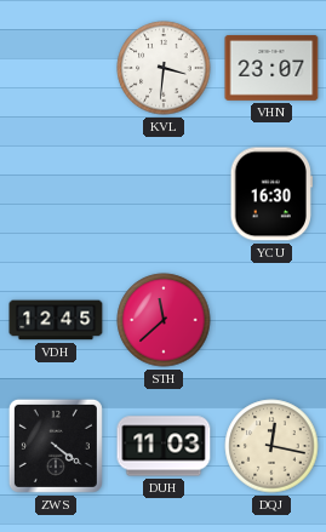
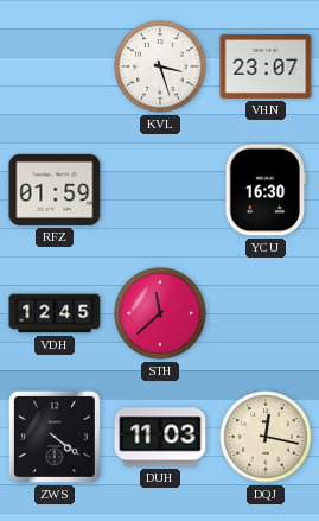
KVL: 3:31 -> 3:27 (160, 66)
RFZ: none -> 01:59 (55, 190)
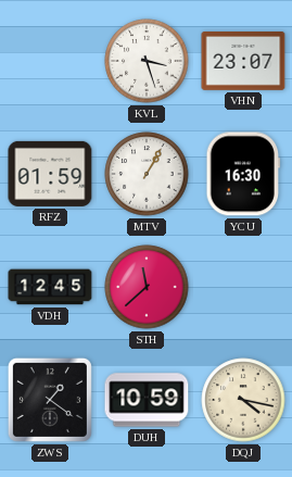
MTV: none -> 1:05 (147, 174)
ZWS: 4:21 -> 1:21 (50, 400)
DUH: 11:03 -> 10:59 (147, 400)
DQJ: 12:17 -> 4:17 (243, 400)
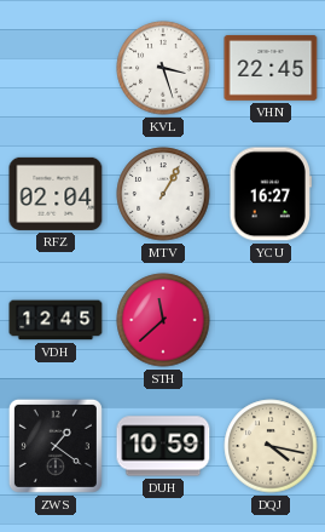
VHN: 23:07 -> 22:45 (271, 68)
RFZ: 01:59 -> 02:04 (56, 194)
YCU: 16:30 -> 16:27 (269, 194)
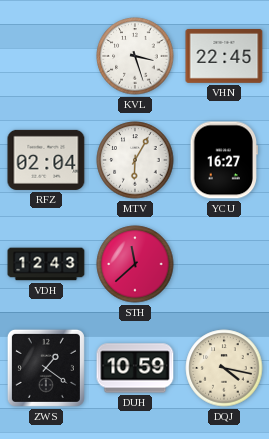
MTV: 1:05 -> 6:05 (135, 160)
VDH: 12:45 -> 12:43 (46, 264)
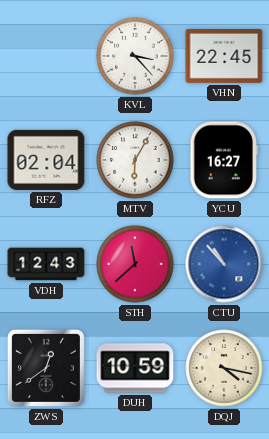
KVL: 3:27 -> 3:23 (135, 56)
CTU: none -> 10:53 (224, 264)
ZWS: 1:21 -> 12:39 (46, 368)
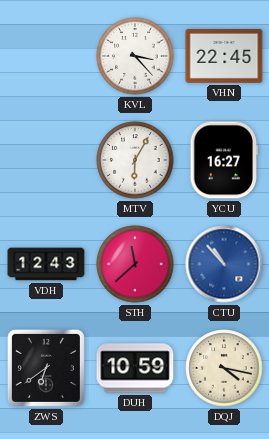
RFZ: 02:04 -> none (46, 160)
ZWS: 12:39 -> 6:39 (46, 368)
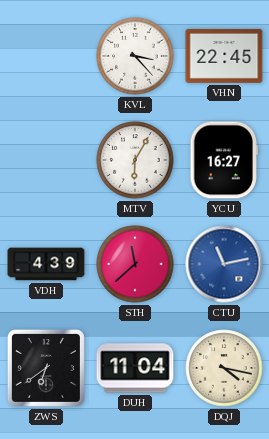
VDH: 12:43 -> 4:39 (46, 264)
CTU: 10:53 -> 11:13 (224, 264)
DUH: 10:59 -> 11:04 (135, 368)
